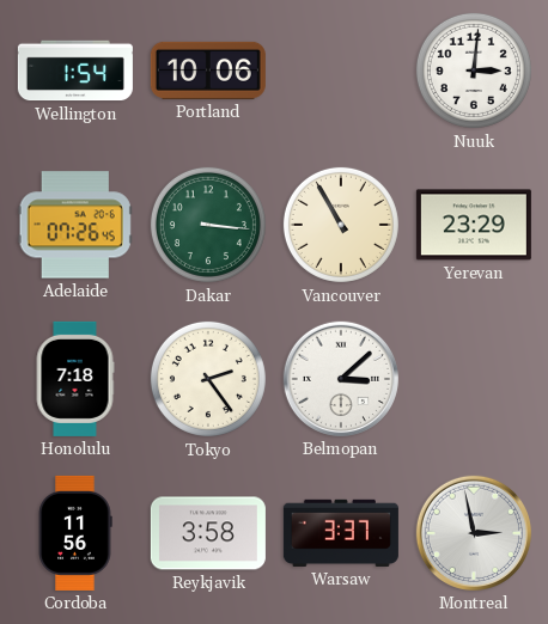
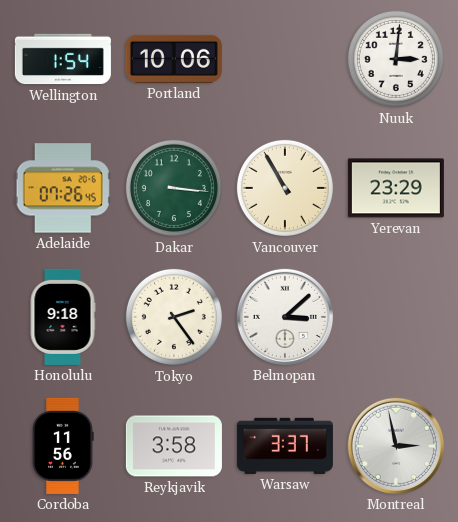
Honolulu: 7:18 -> 9:18 (63, 317)
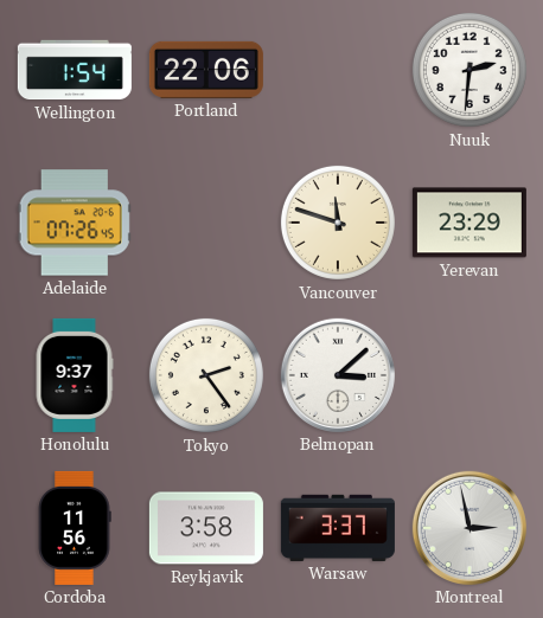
Portland: 10:06 -> 22:06 (206, 70)
Nuuk: 3:01 -> 2:31 (469, 70)
Dakar: 3:16 -> none (174, 188)
Vancouver: 10:55 -> 11:48 (338, 223)
Honolulu: 9:18 -> 9:37 (75, 375)
